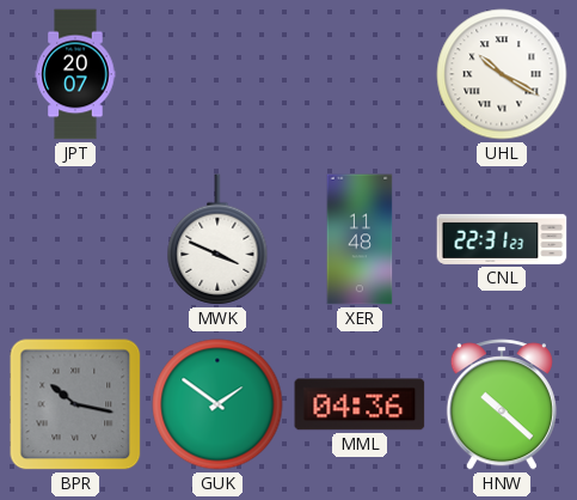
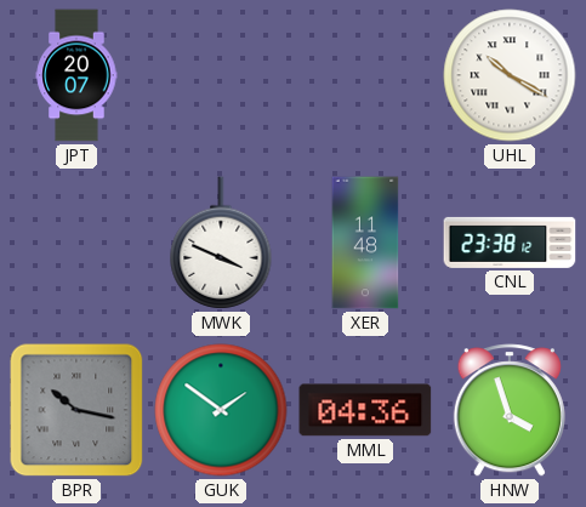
CNL: 22:31 -> 23:38 (510, 243)
HNW: 10:22 -> 3:57 (510, 410)
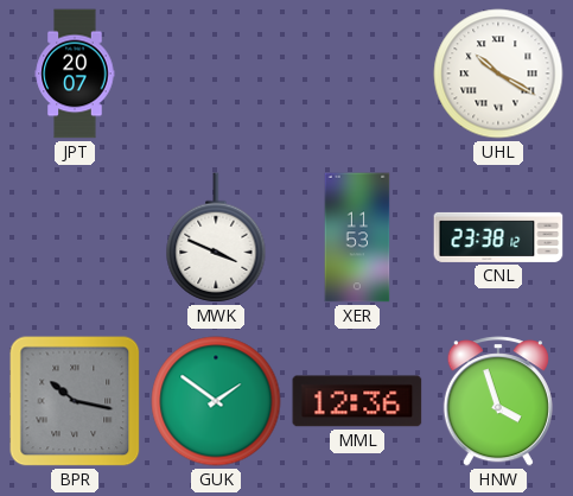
XER: 11:48 -> 11:53 (357, 237)
MML: 04:36 -> 12:36 (357, 401)
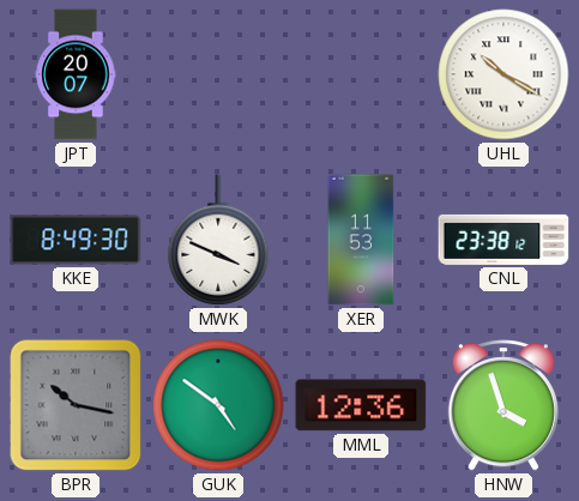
KKE: none -> 8:49 (76, 240)
GUK: 1:51 -> 4:51 (218, 405)
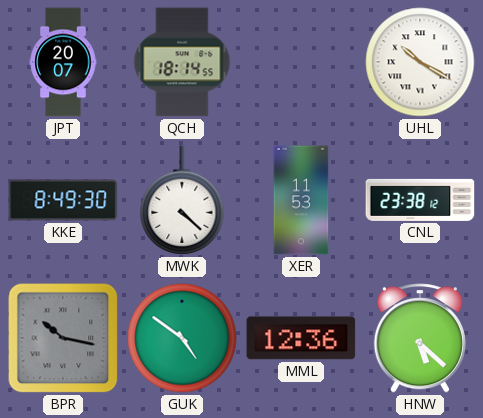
QCH: none -> 18:14 (182, 62)
MWK: 3:49 -> 4:22 (182, 200)
HNW: 3:57 -> 5:22 (420, 338)
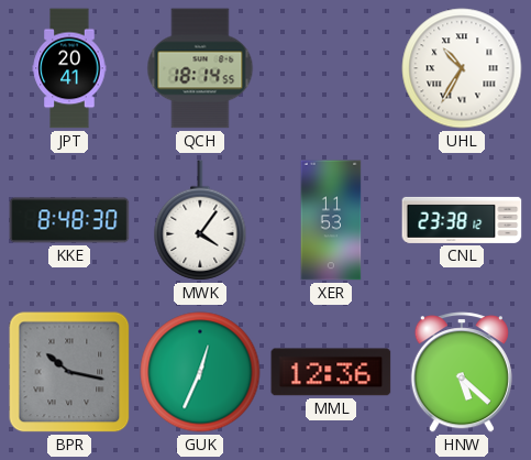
JPT: 20:07 -> 20:41 (69, 68)
UHL: 10:20 -> 10:35 (462, 68)
KKE: 8:49 -> 8:48 (69, 220)
MWK: 4:22 -> 4:06 (200, 220)
GUK: 4:51 -> 12:34 (200, 372)
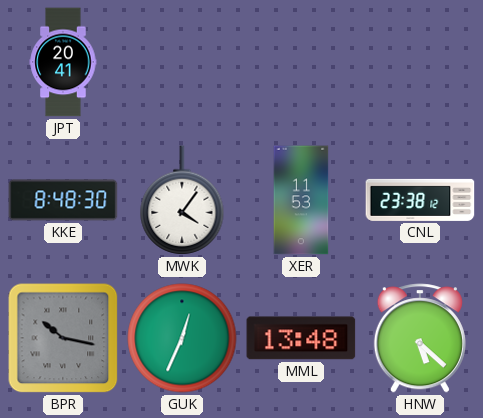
QCH: 18:14 -> none (200, 68)
UHL: 10:35 -> none (462, 68)
MML: 12:36 -> 13:48 (301, 338)
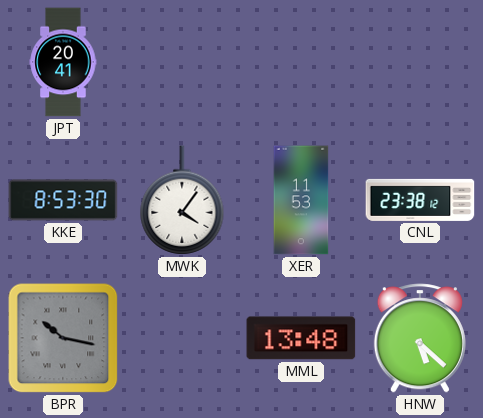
KKE: 8:48 -> 8:53 (63, 200)
GUK: 12:34 -> none (182, 338)
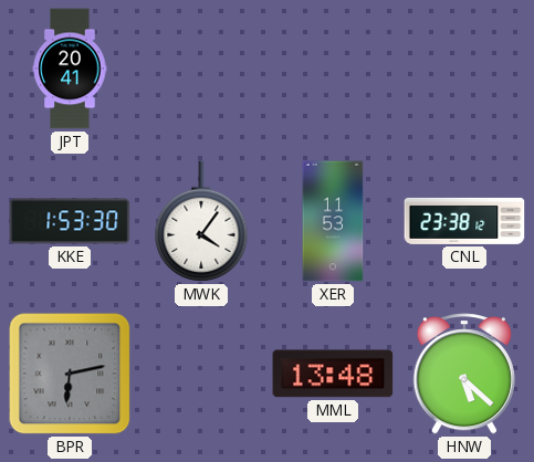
KKE: 8:53 -> 1:53 (70, 221)
BPR: 10:17 -> 6:13 (70, 374)
